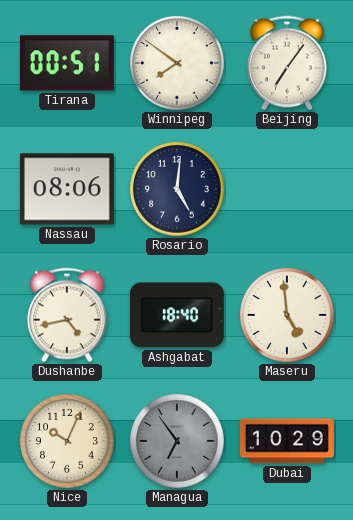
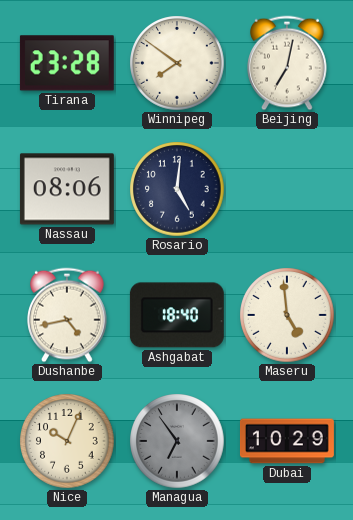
Tirana: 00:51 -> 23:28 (67, 63)
Beijing: 7:06 -> 7:02 (287, 63)
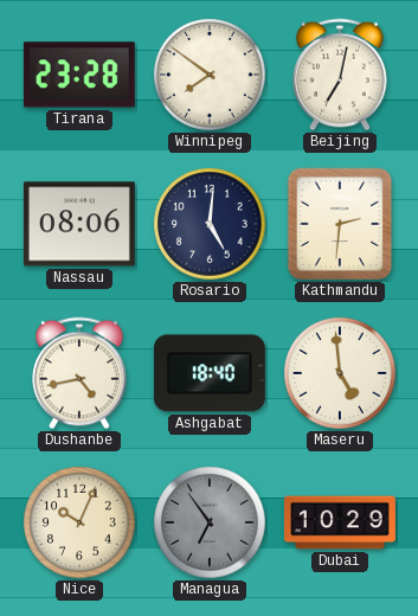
Kathmandu: none -> 2:31 (340, 224)
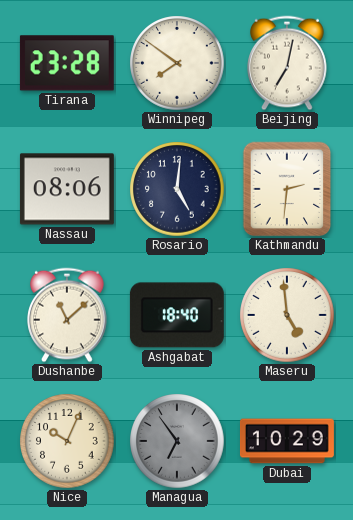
Dushanbe: 4:43 -> 11:08 (67, 315)
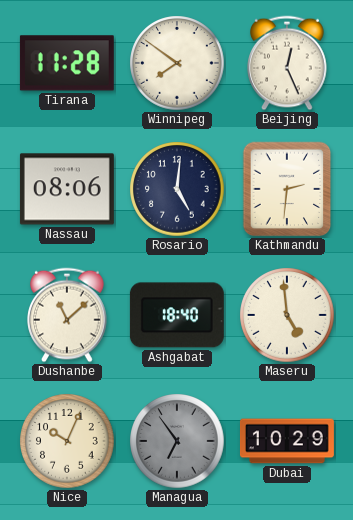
Tirana: 23:28 -> 11:28 (67, 63)
Beijing: 7:02 -> 12:26 (287, 63)
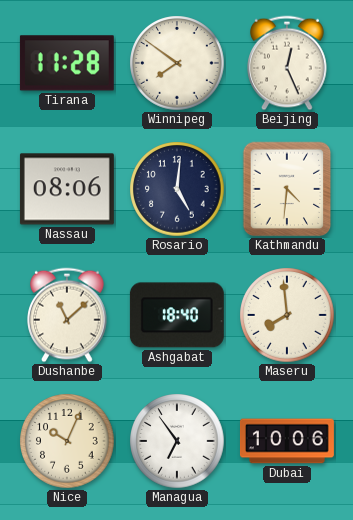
Kathmandu: 2:31 -> 4:31 (287, 189)
Maseru: 4:59 -> 7:59 (287, 315)
Managua dial: grey -> white (177, 441)
Dubai: 10:29 -> 10:06 (287, 441)
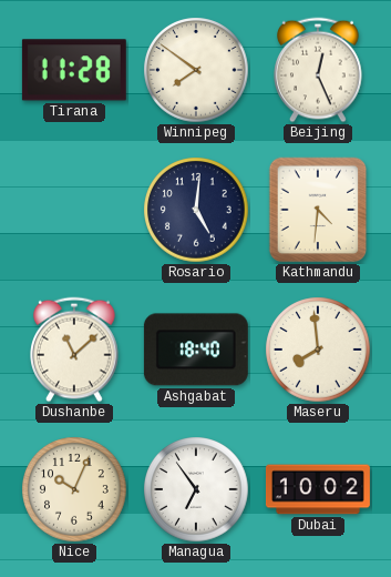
Nassau: 08:06 -> none (67, 189)
Dubai: 10:06 -> 10:02 (318, 489)
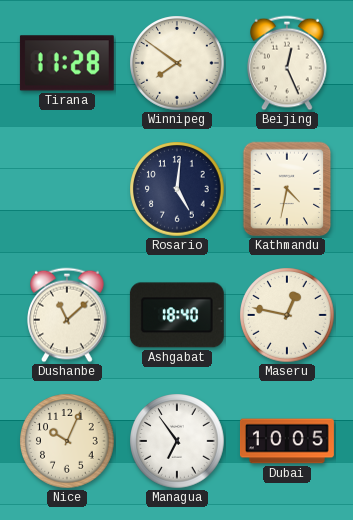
Kathmandu: 4:31 -> 4:32 (287, 189)
Maseru: 7:59 -> 12:47 (287, 315)
Dubai: 10:02 -> 10:05 (287, 441)
